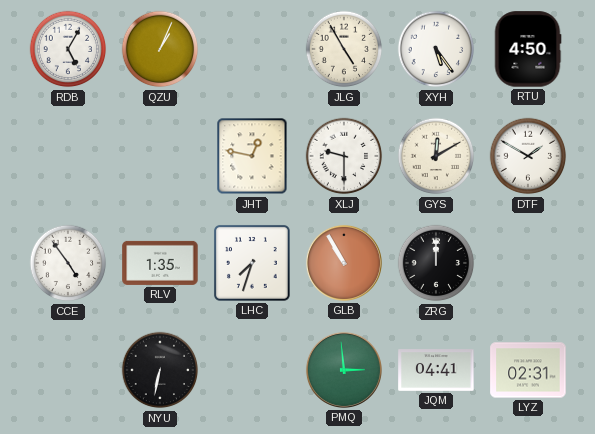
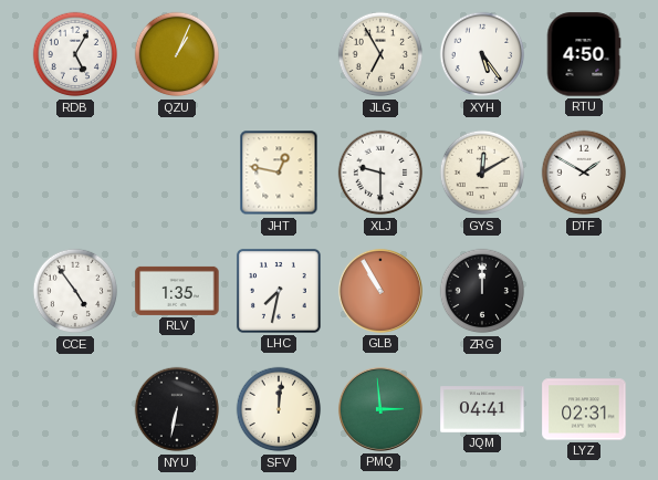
JLG: 4:55 -> 6:55 (380, 54)
LHC: 7:33 -> 7:32 (279, 291)
SFV: none -> 12:01 (279, 409)
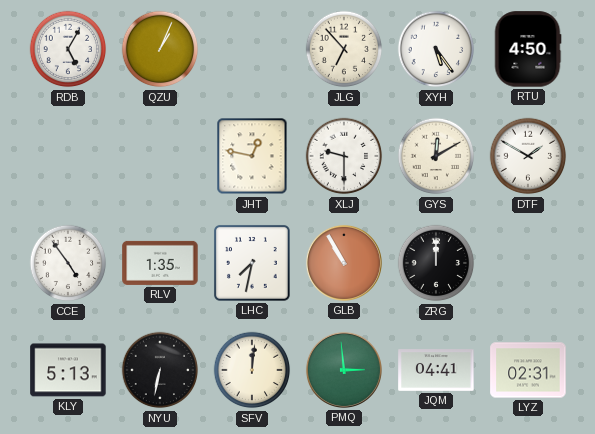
JLG: 6:55 -> 6:53 (344, 49)
KLY: none -> 5:13 (68, 370)
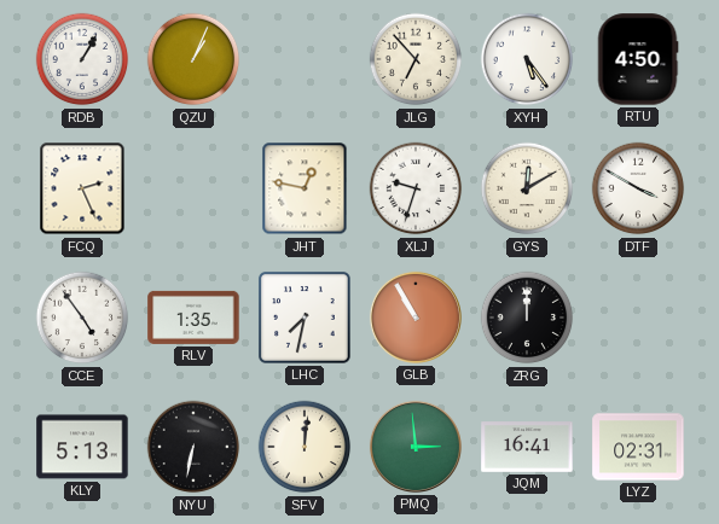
RDB: 5:05 -> 1:05 (82, 59)
FCQ: none -> 2:26 (82, 188)
XLJ: 9:30 -> 9:33 (416, 188)
DTF: 1:50 -> 3:50 (638, 188)
JQM: 04:41 -> 16:41 (527, 447)
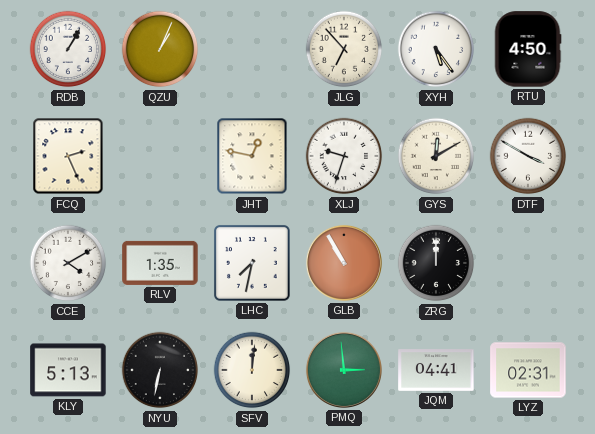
CCE: 4:54 -> 4:10 (68, 263)
JQM: 16:41 -> 04:41 (436, 370)
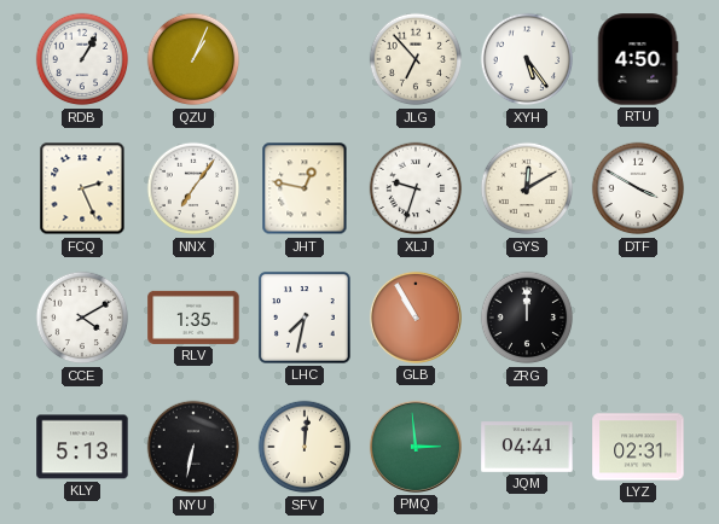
NNX: none -> 7:06 (193, 188)
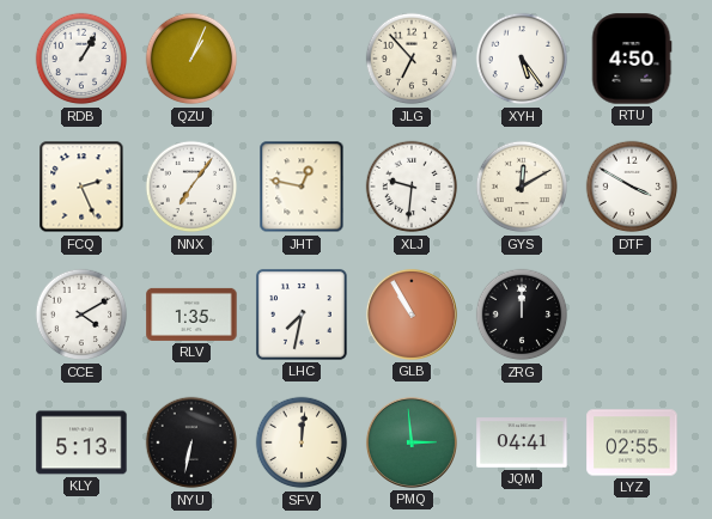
XLJ: 9:33 -> 9:31 (412, 187)
LYZ: 02:31 -> 02:55 (632, 442)
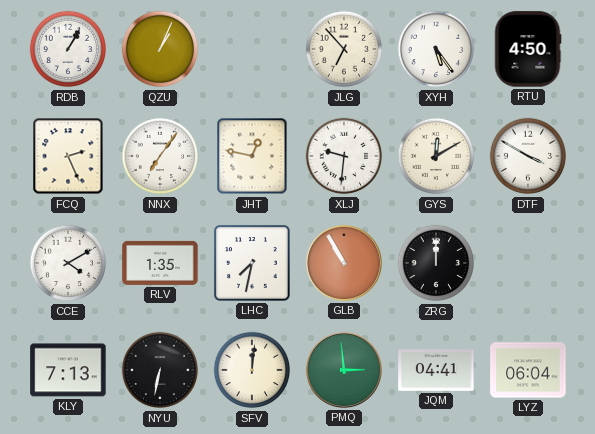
KLY: 5:13 -> 7:13 (68, 370)
LYZ: 02:55 -> 06:04 (528, 370)
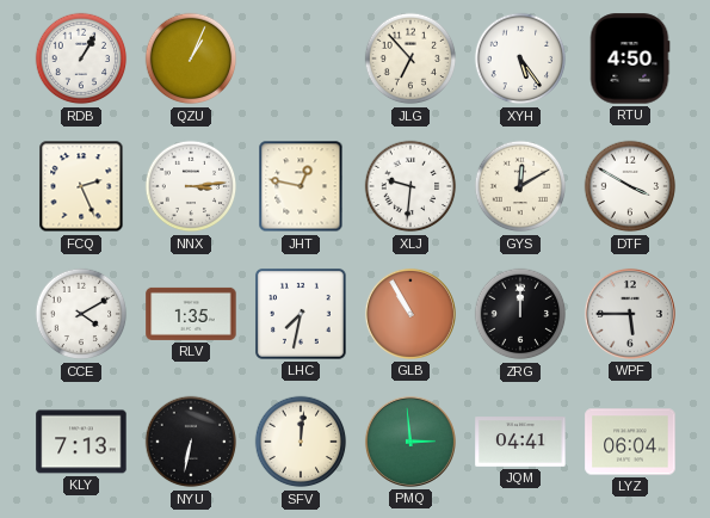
NNX: 7:06 -> 3:14 (191, 186)
WPF: none -> 5:45 (630, 314)
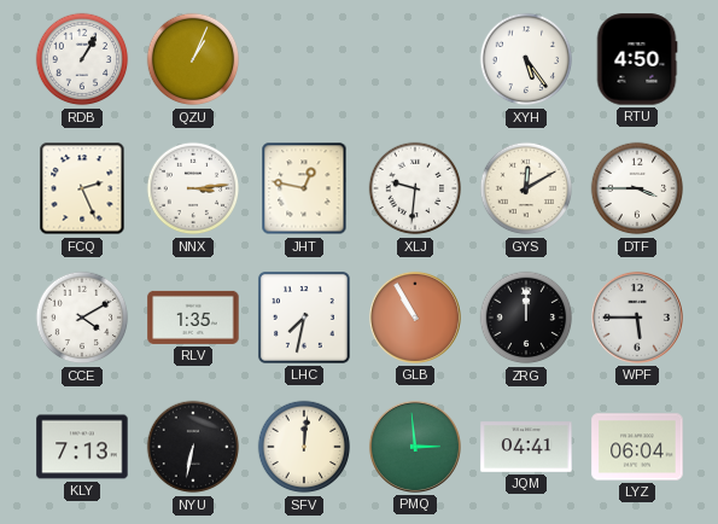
JLG: 6:53 -> none (410, 58)
DTF: 3:50 -> 3:45 (637, 188)
